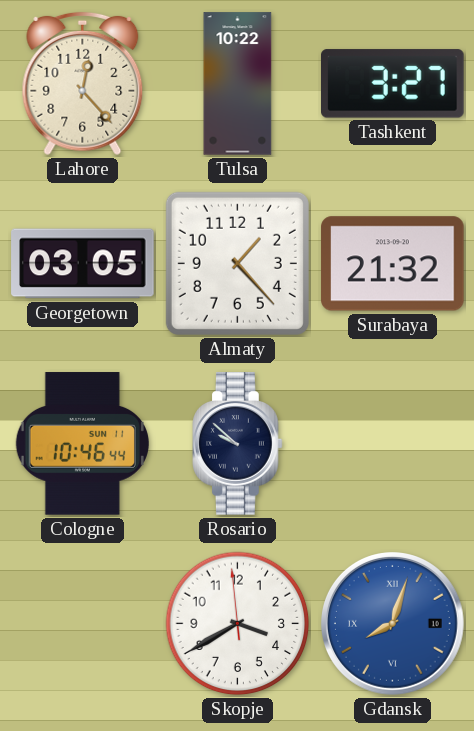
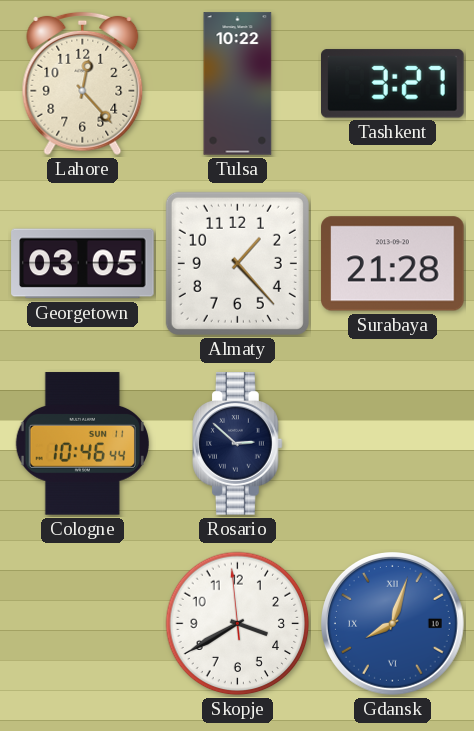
Surabaya: 21:32 -> 21:28 (393, 264)
Rosario: 9:52 -> 2:52 (238, 444)
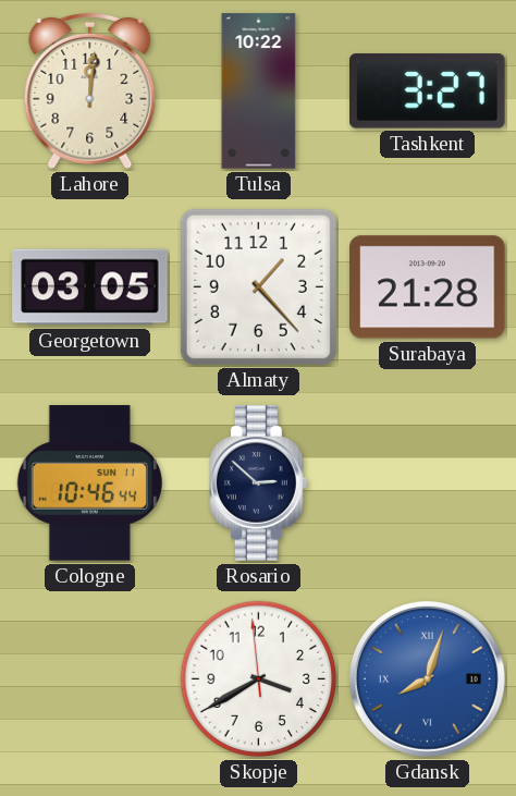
Lahore: 12:23 -> 12:01 (90, 91)
